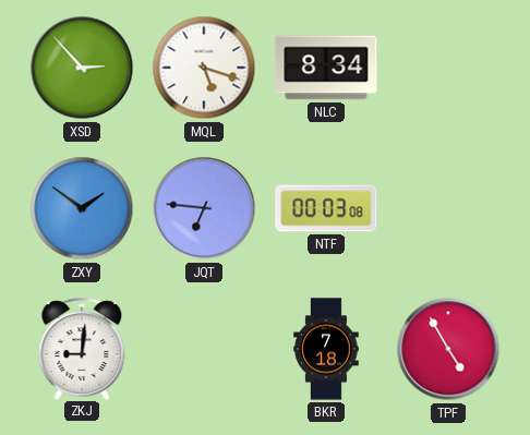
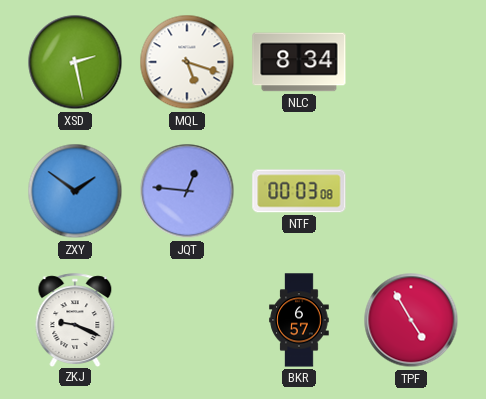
XSD: 2:53 -> 2:28 (75, 62)
JQT: 6:46 -> 12:46 (187, 191)
ZKJ: 9:01 -> 9:19 (75, 320)
BKR: 7:18 -> 6:57 (299, 320)
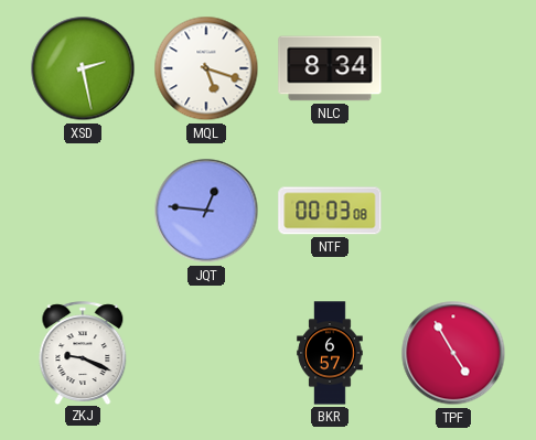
ZXY: 1:51 -> none (75, 191)
